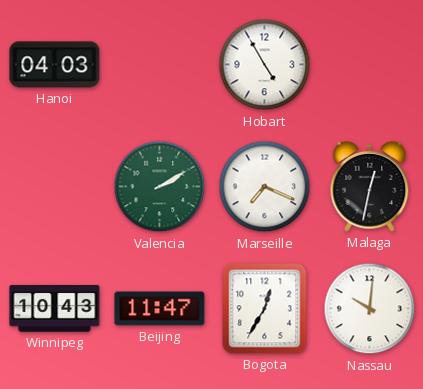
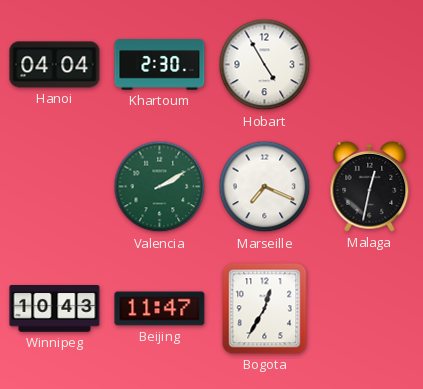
Hanoi: 04:03 -> 04:04 (55, 65)
Khartoum: none -> 2:30 (160, 65)
Nassau: 10:01 -> none (370, 309)
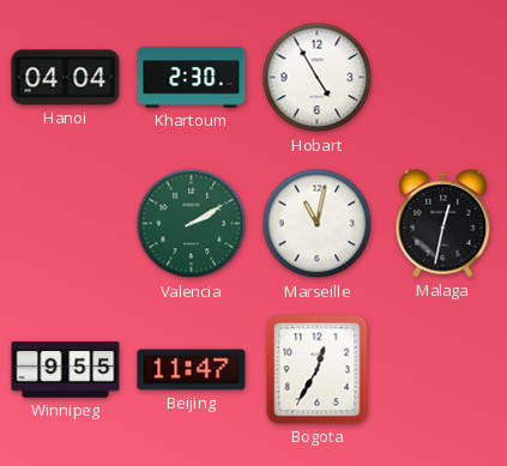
Marseille: 7:19 -> 11:02 (318, 224)
Winnipeg: 10:43 -> 9:55 (66, 370)
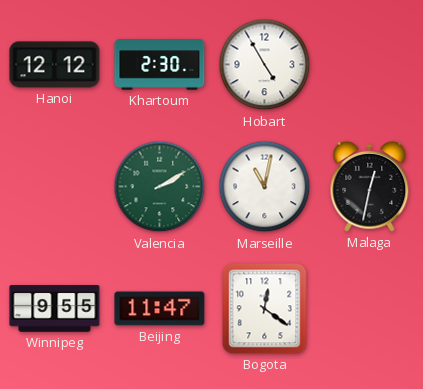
Hanoi: 04:04 -> 12:12 (55, 65)
Bogota: 12:35 -> 12:21 (265, 309)
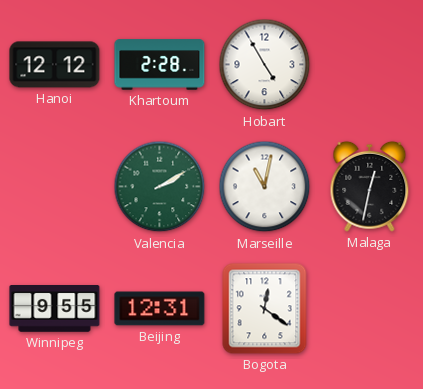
Khartoum: 2:30 -> 2:28 (160, 65)
Beijing: 11:47 -> 12:31 (160, 309)
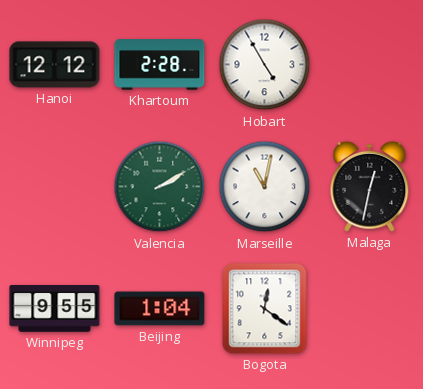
Beijing: 12:31 -> 1:04 (160, 309)
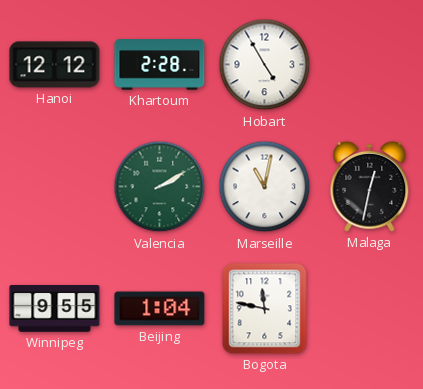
Bogota: 12:21 -> 11:47 (265, 309)
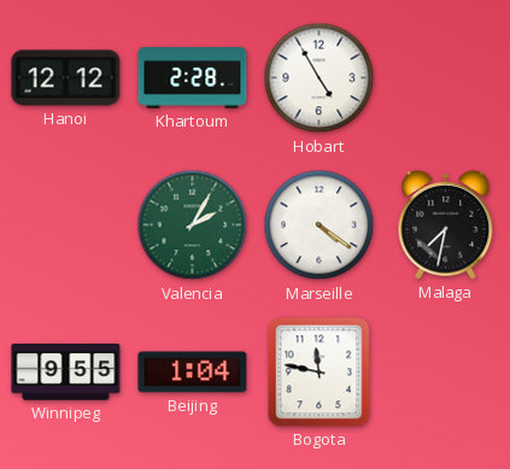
Valencia: 2:10 -> 2:05 (193, 225)
Marseille: 11:02 -> 4:21 (320, 225)
Malaga: 12:32 -> 7:32 (446, 224)
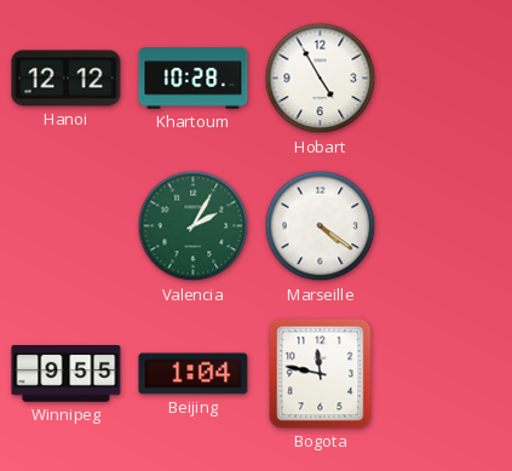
Khartoum: 2:28 -> 10:28 (194, 79)
Malaga: 7:32 -> none (446, 224)
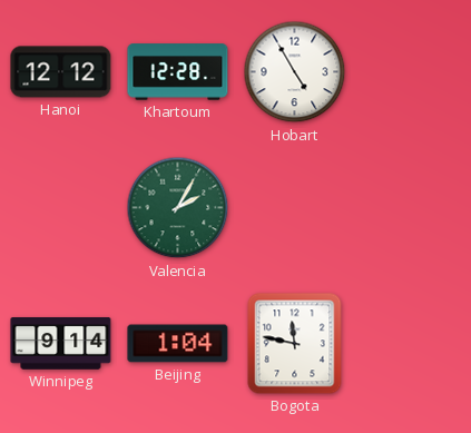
Khartoum: 10:28 -> 12:28 (178, 72)
Marseille: 4:21 -> none (321, 226)
Winnipeg: 9:55 -> 9:14 (61, 344)
